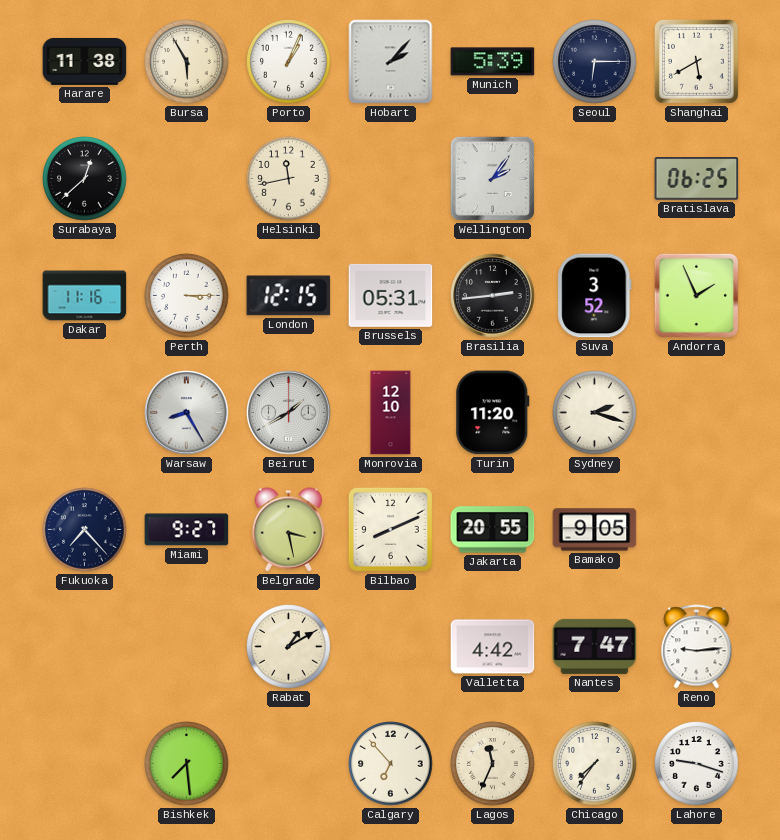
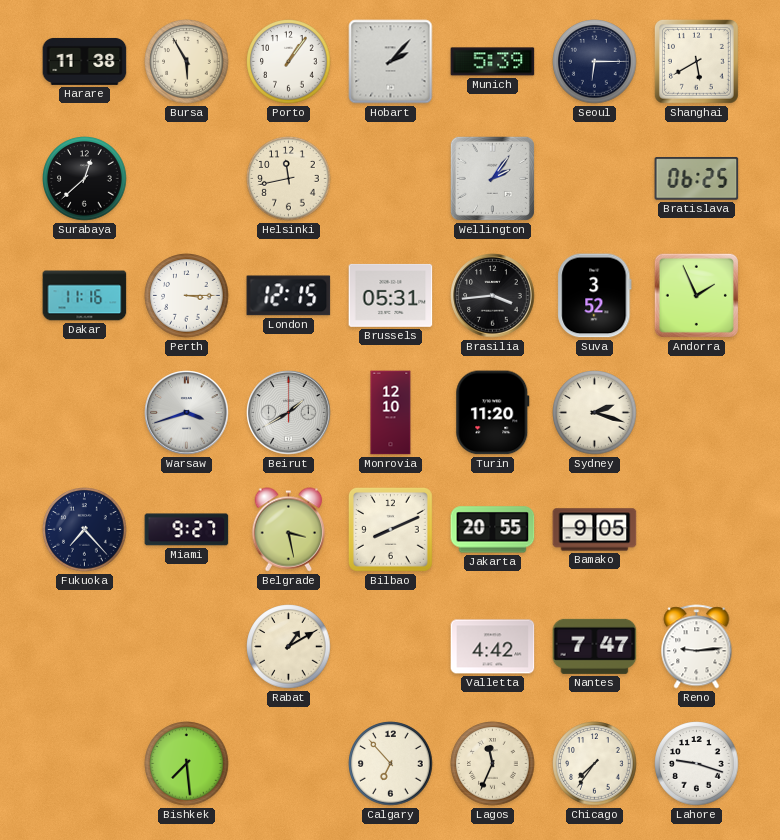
Porto: 1:04 -> 1:06 (289, 62)
Brasilia: 2:44 -> 3:44 (493, 296)
Warsaw: 8:25 -> 3:42 (187, 413)
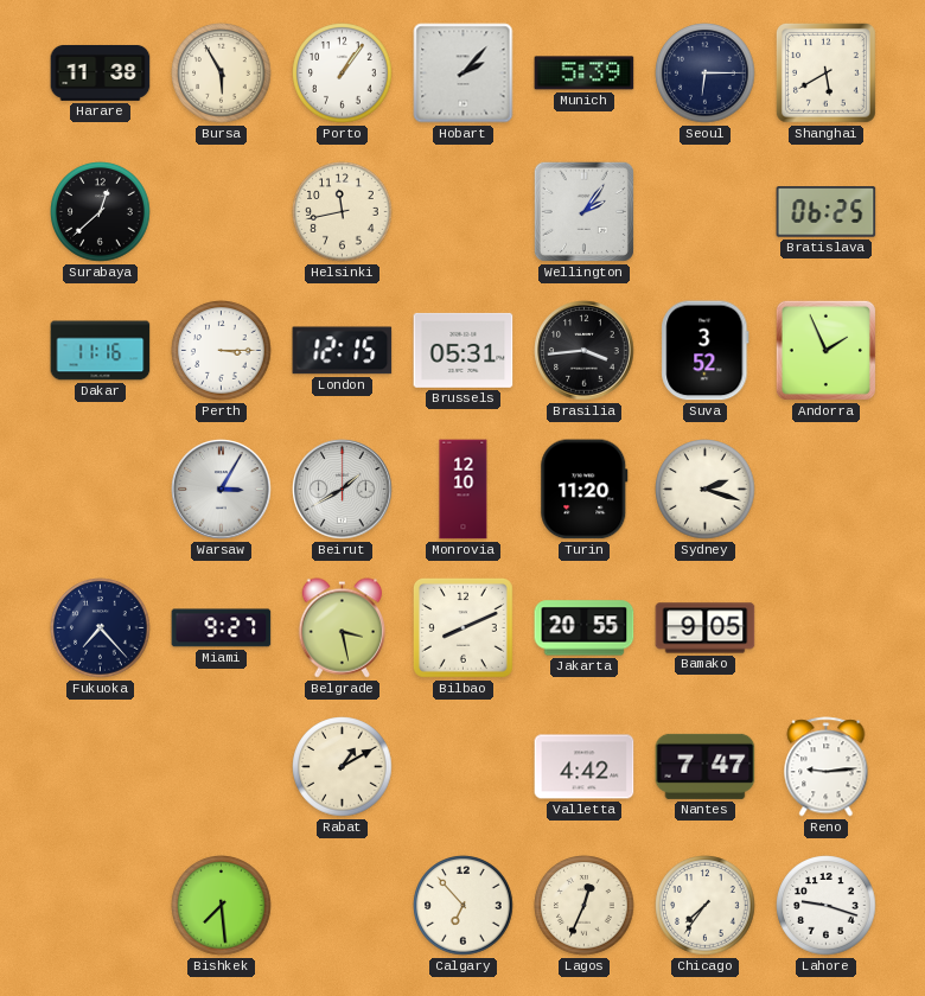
Warsaw: 3:42 -> 3:05 (222, 490)
Lagos: 11:34 -> 12:34 (585, 906)
